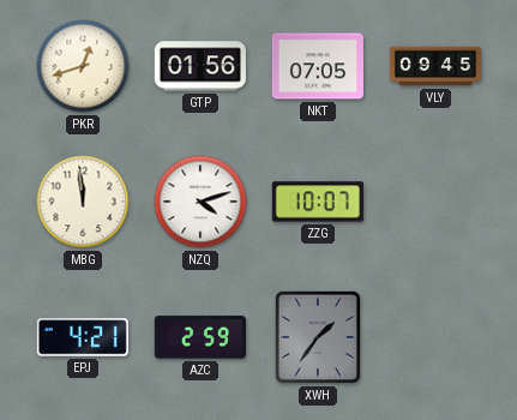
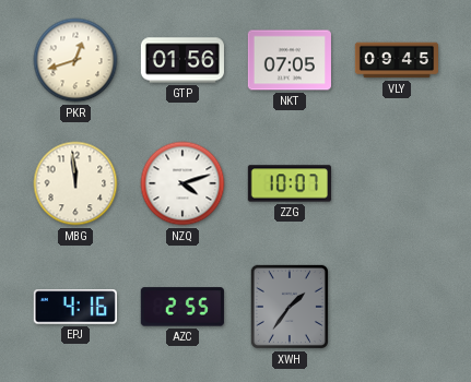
EPJ: 4:21 -> 4:16 (75, 307)
AZC: 2:59 -> 2:55 (182, 307)
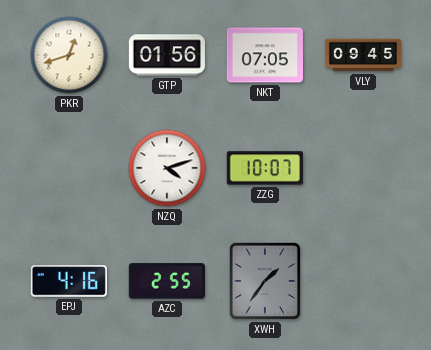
MBG: 11:59 -> none (75, 183)
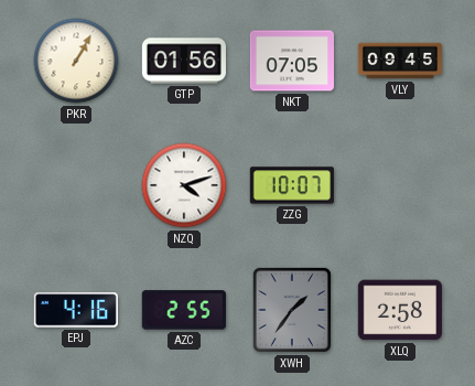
PKR: 12:42 -> 1:05 (76, 61)
XLQ: none -> 2:58 (400, 310)
